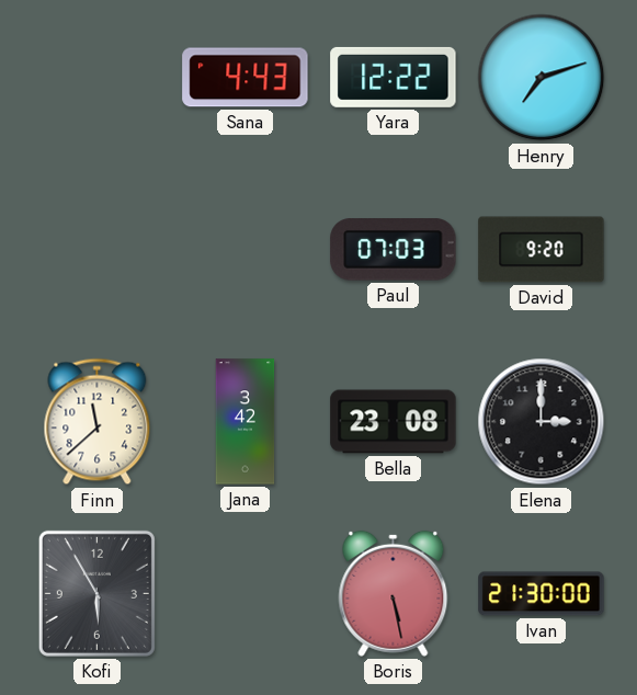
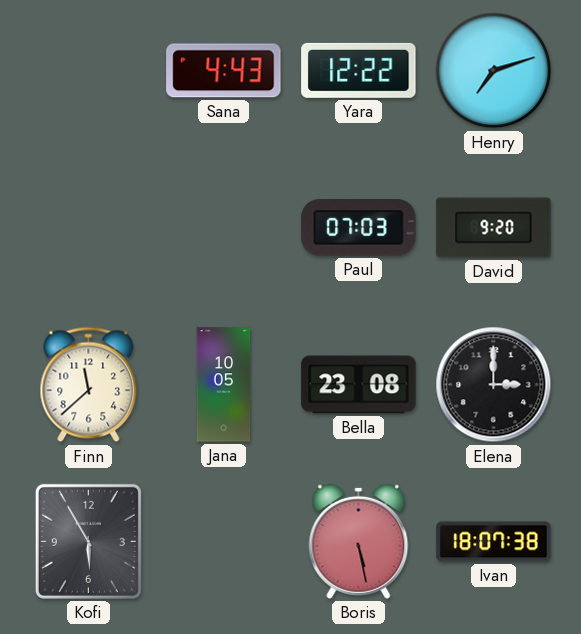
Jana: 3:42 -> 10:05 (224, 385)
Ivan: 21:30 -> 18:07 (494, 542)
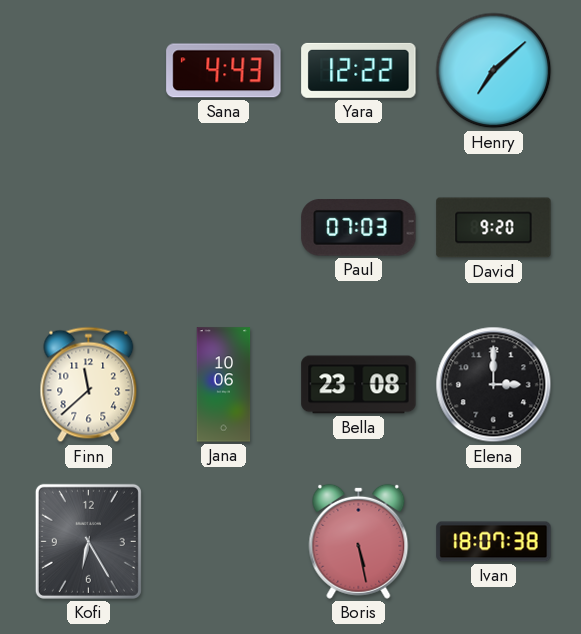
Henry: 7:12 -> 7:08 (494, 71)
Jana: 10:05 -> 10:06 (224, 385)
Kofi: 5:55 -> 6:25 (88, 541)
